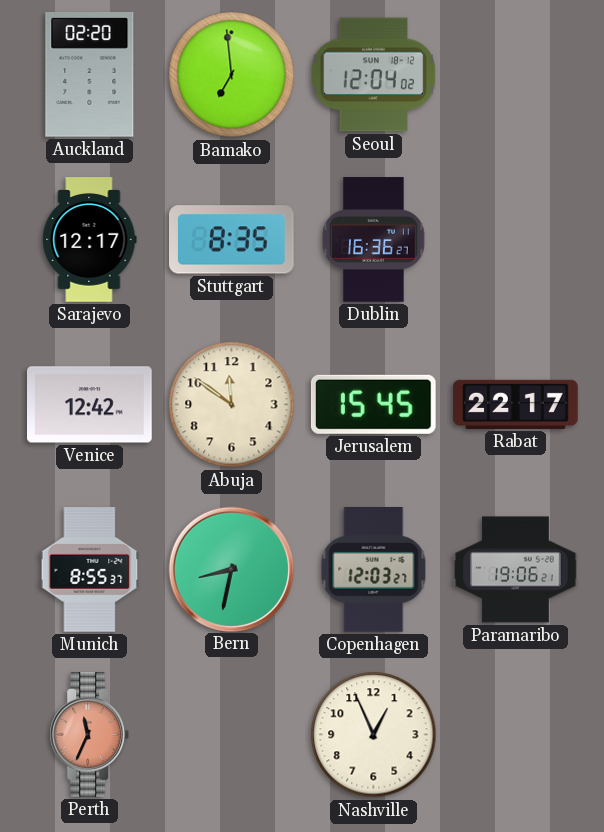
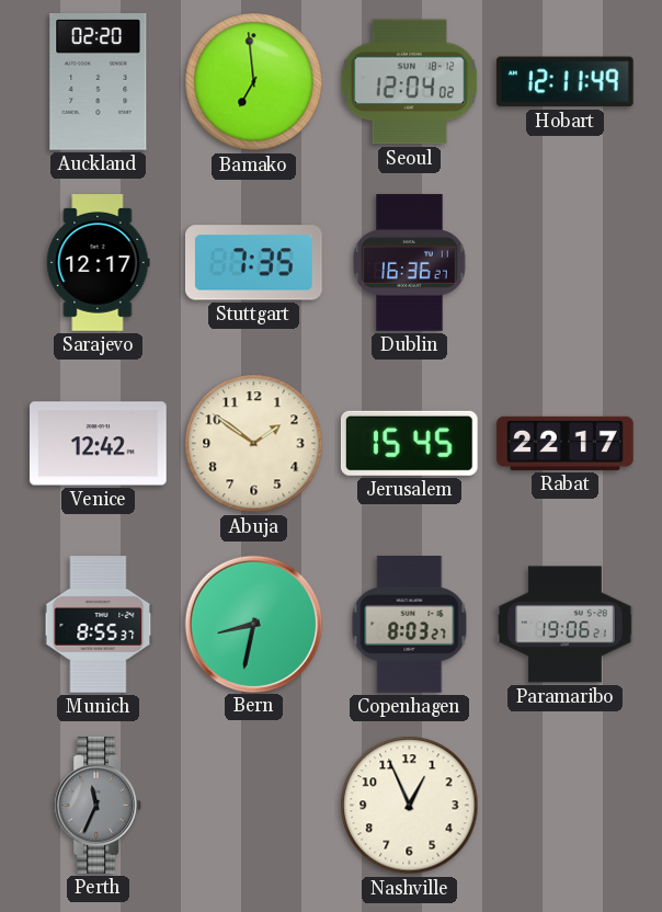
Hobart: none -> 12:11 (564, 82)
Stuttgart: 8:35 -> 7:35 (254, 263)
Abuja: 11:51 -> 1:51 (254, 444)
Copenhagen: 12:03 -> 8:03 (410, 625)
Perth dial: salmon -> grey (99, 806)
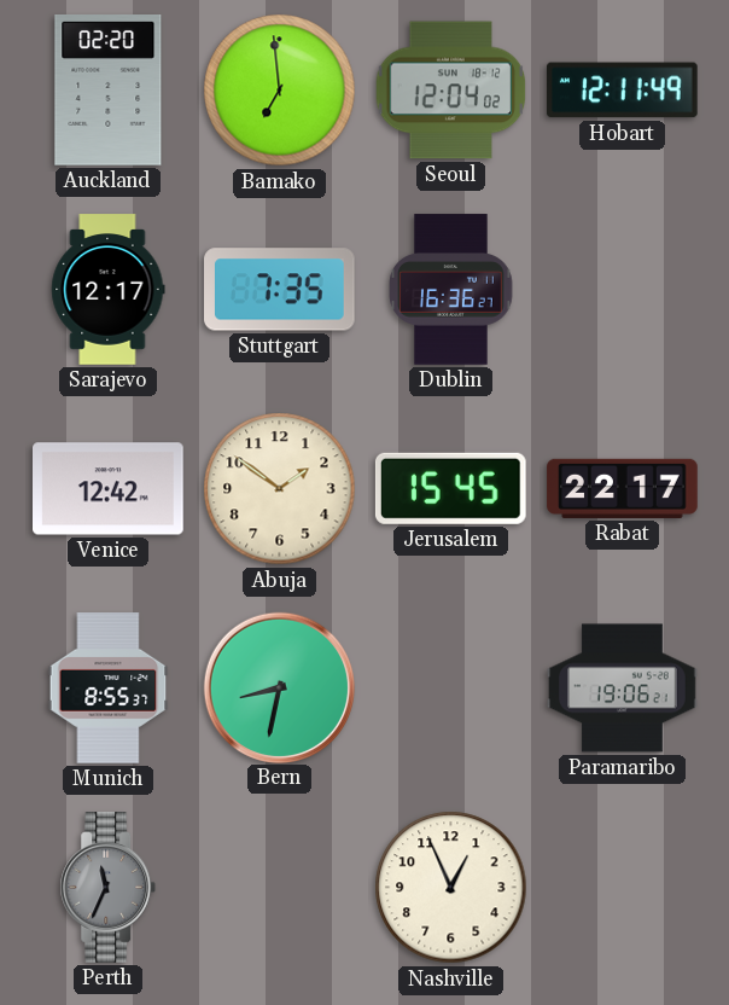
Copenhagen: 8:03 -> none (410, 625)
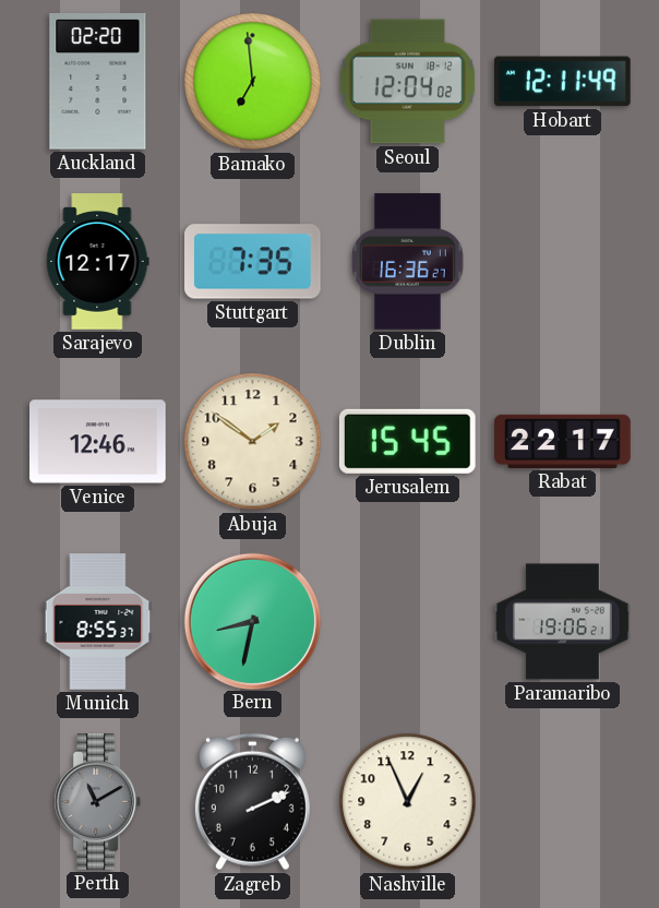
Venice: 12:42 -> 12:46 (98, 442)
Perth: 11:34 -> 11:10 (98, 802)
Zagreb: none -> 2:11 (252, 802)
